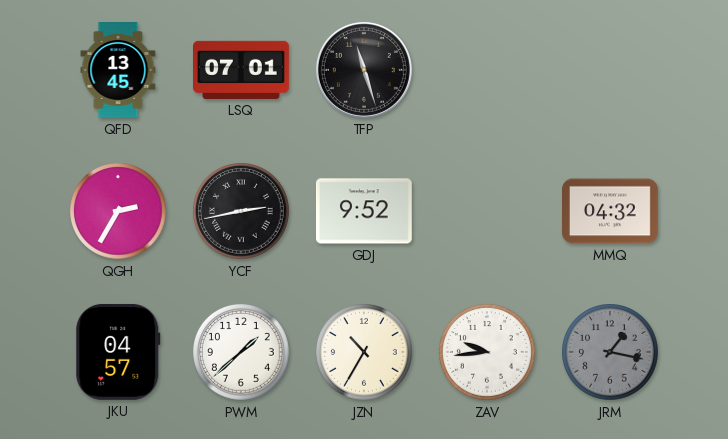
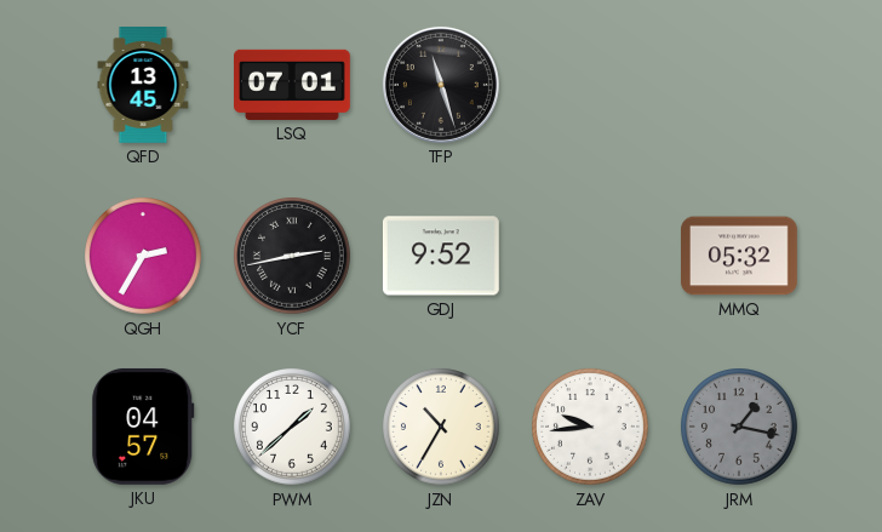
MMQ: 04:32 -> 05:32 (740, 256)
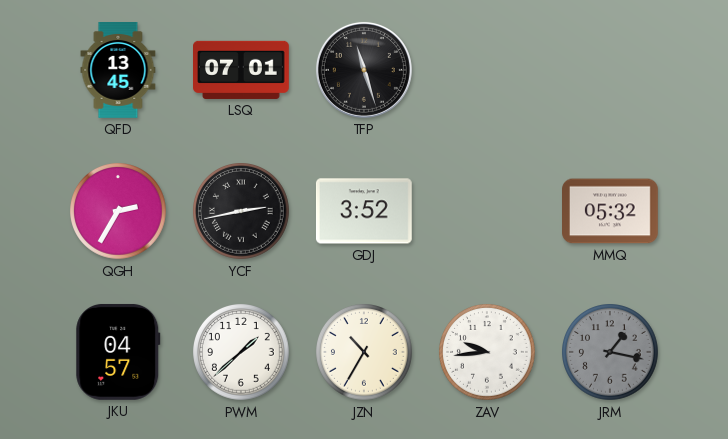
GDJ: 9:52 -> 3:52 (364, 211)
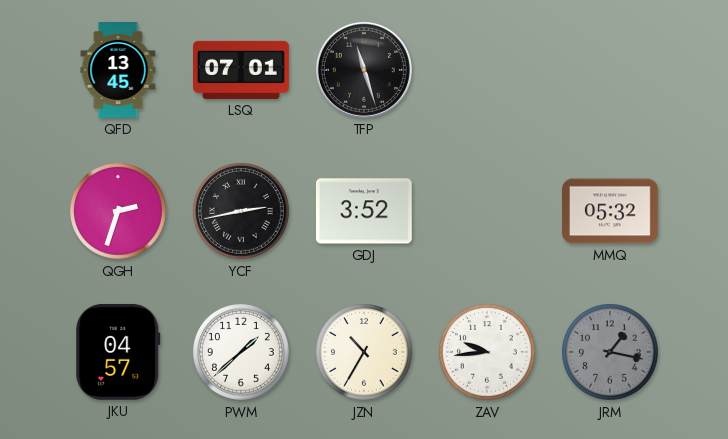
QGH: 2:35 -> 2:33 (119, 212)
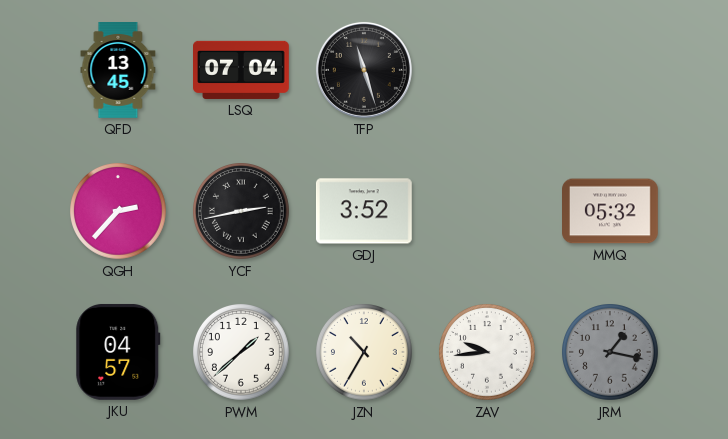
LSQ: 07:01 -> 07:04 (242, 70)
QGH: 2:33 -> 2:37 (119, 212)
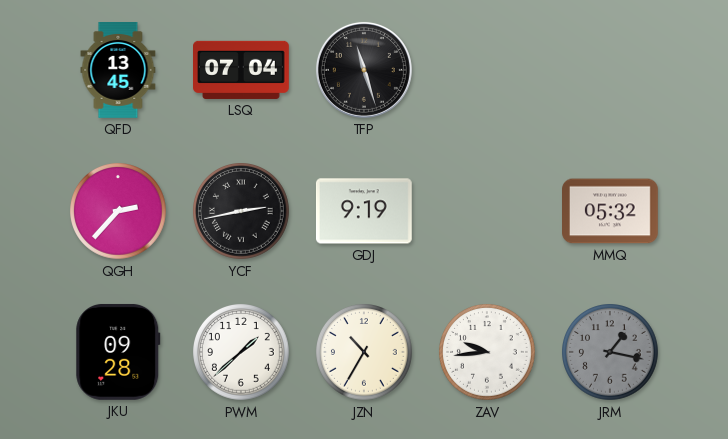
GDJ: 3:52 -> 9:19 (364, 211)
JKU: 04:57 -> 09:28 (118, 352)
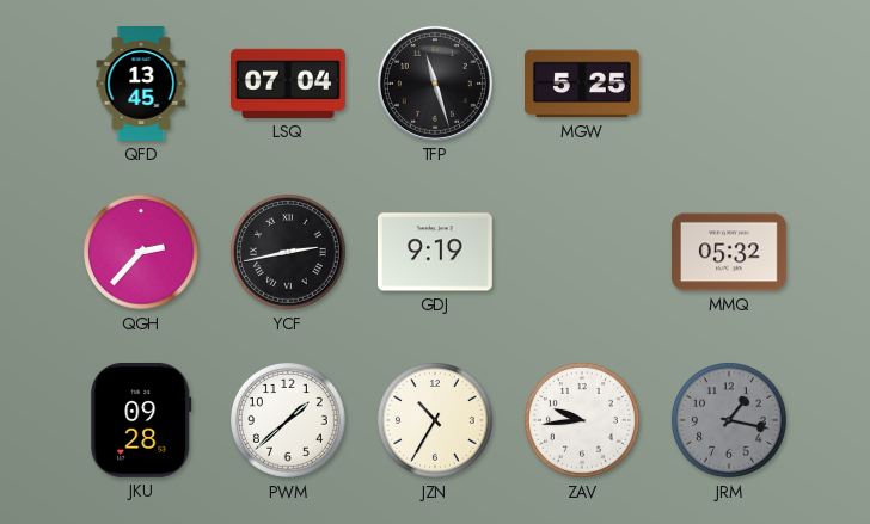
MGW: none -> 5:25 (583, 84)
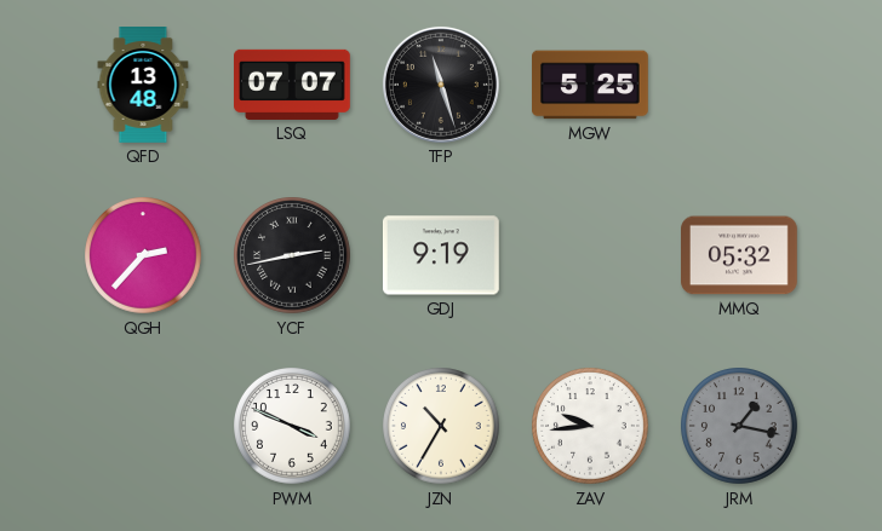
QFD: 13:45 -> 13:48 (143, 86)
LSQ: 07:04 -> 07:07 (293, 85)
JKU: 09:28 -> none (141, 420)
PWM: 1:38 -> 3:49 (293, 427)
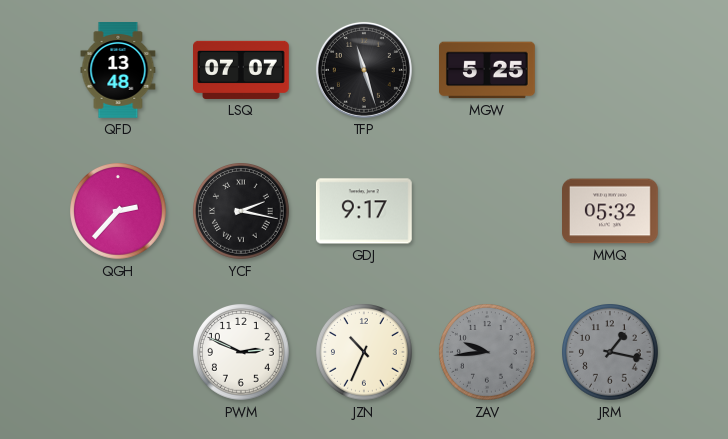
YCF: 2:43 -> 2:17 (242, 212)
GDJ: 9:19 -> 9:17 (364, 211)
PWM: 3:49 -> 2:49 (242, 353)
JZN: 10:35 -> 10:34 (365, 353)
ZAV dial: white -> grey (488, 353)
